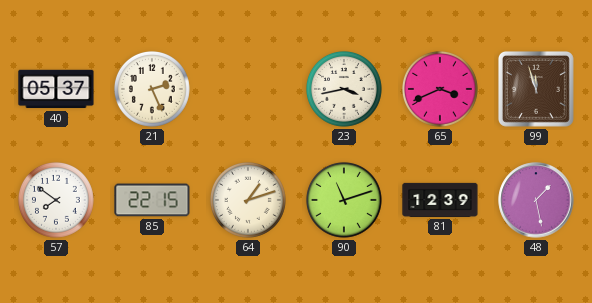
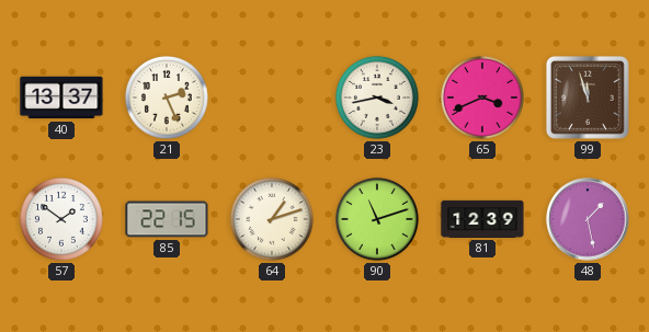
40: 05:37 -> 13:37 (61, 98)
57: 7:51 -> 1:51 (61, 219)
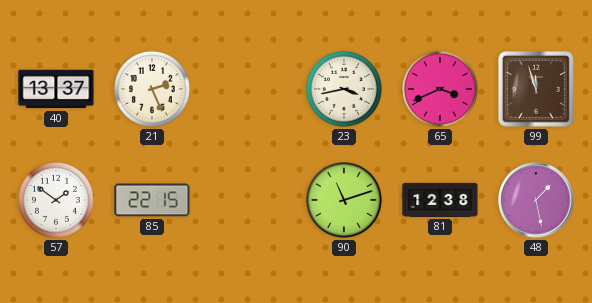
64: 1:12 -> none (272, 219)
81: 12:39 -> 12:38 (440, 200)
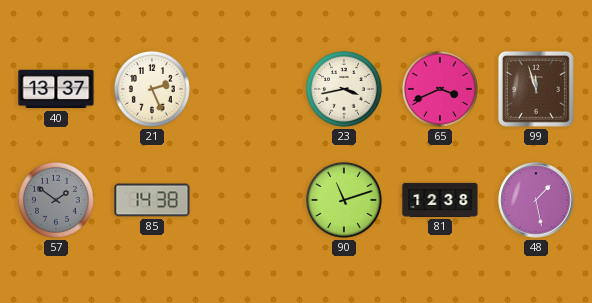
57 dial: white -> grey (56, 200)
85: 22:15 -> 14:38 (152, 200)
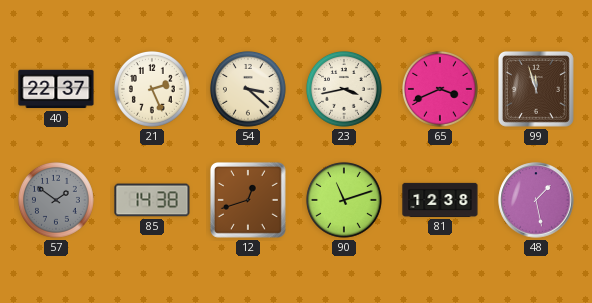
40: 13:37 -> 22:37 (56, 89)
54: none -> 3:22 (248, 89)
12: none -> 12:42 (248, 200)
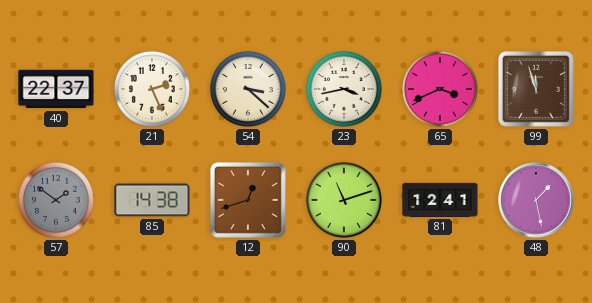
81: 12:38 -> 12:41 (440, 200)
